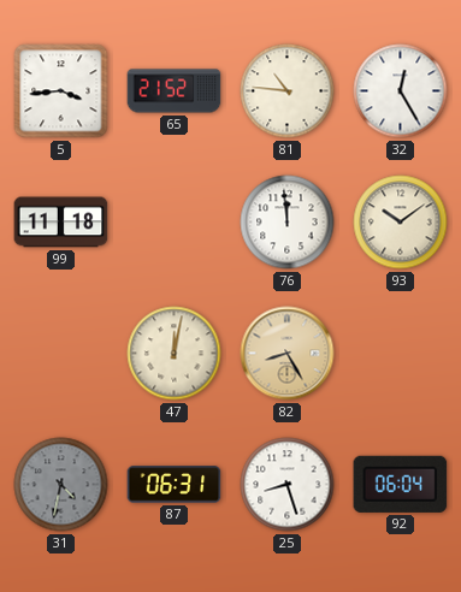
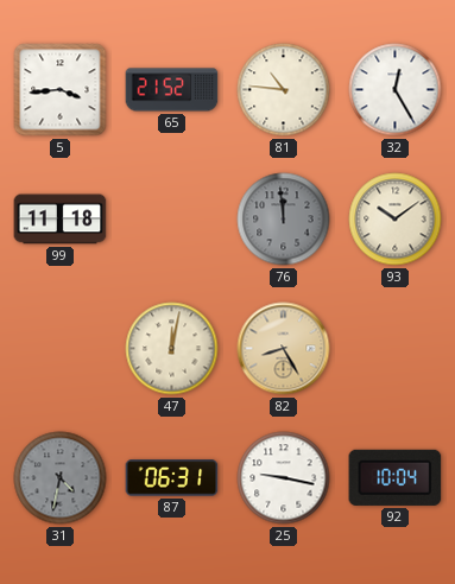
76 dial: white -> grey (284, 220)
25: 8:27 -> 9:17 (284, 478)
92: 06:04 -> 10:04 (396, 477)
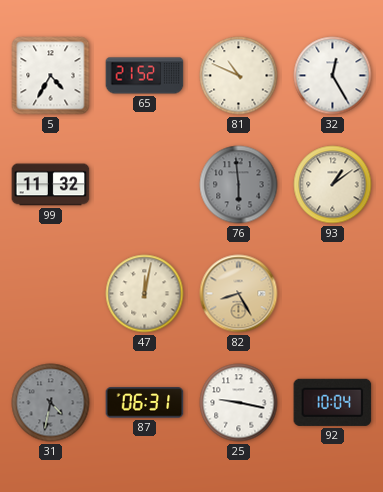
5: 3:44 -> 4:35 (51, 76)
81: 10:46 -> 10:49 (239, 76)
99: 11:18 -> 11:32 (51, 185)
76: 11:59 -> 5:59 (239, 185)
93: 10:09 -> 1:09 (333, 185)
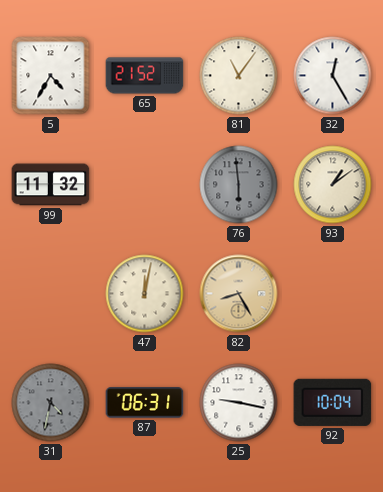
81: 10:49 -> 11:06 (239, 76)
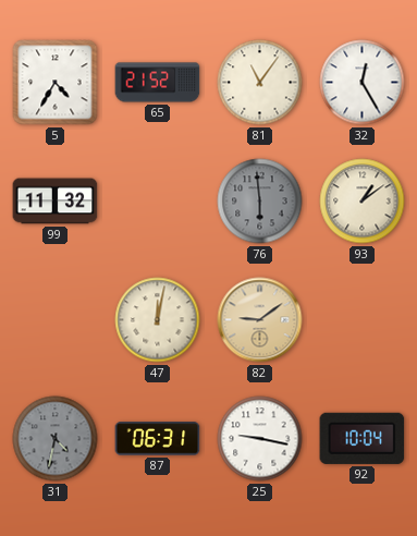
82: 8:25 -> 9:09 (260, 320)
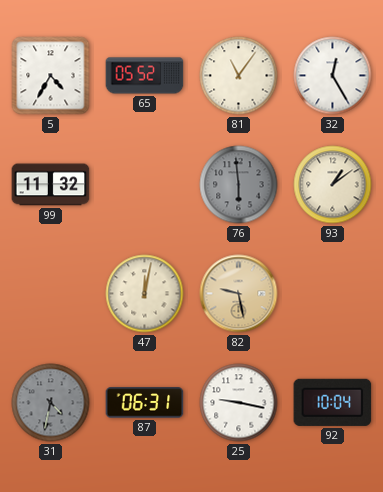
65: 21:52 -> 05:52 (145, 76)
82: 9:09 -> 9:28 (239, 294)
